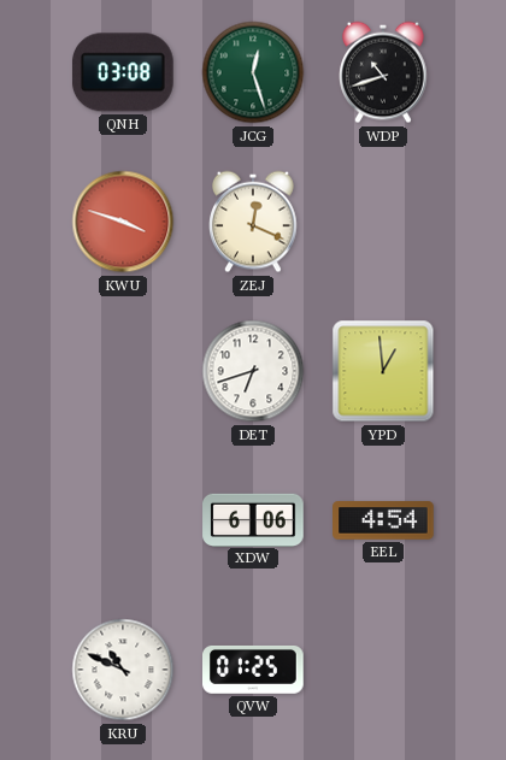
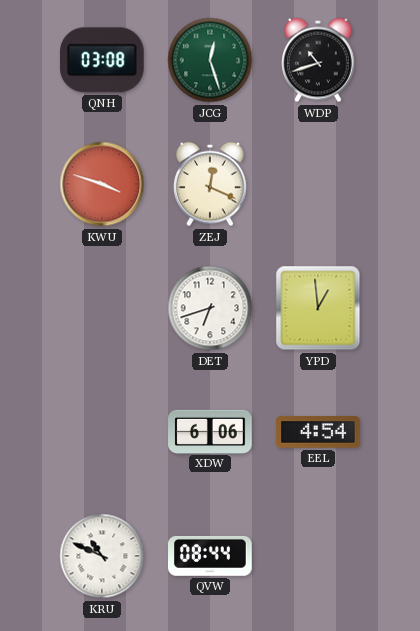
QVW: 01:25 -> 08:44 (211, 556)
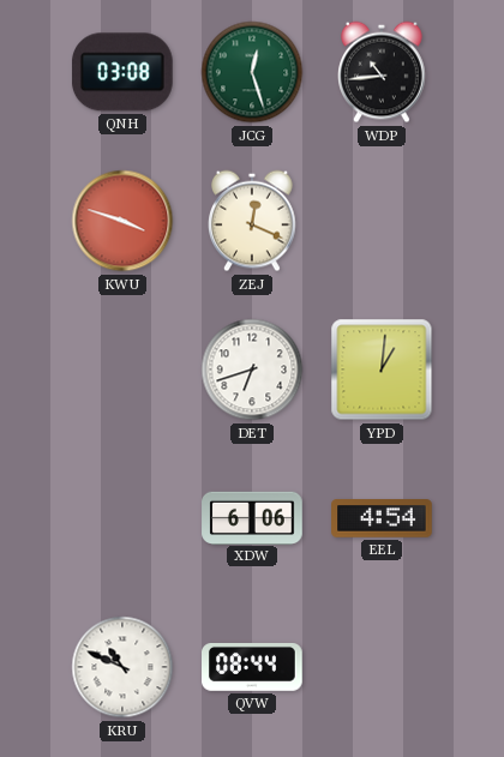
WDP: 10:42 -> 10:44 (383, 72)
YPD: 12:59 -> 1:01 (382, 370)
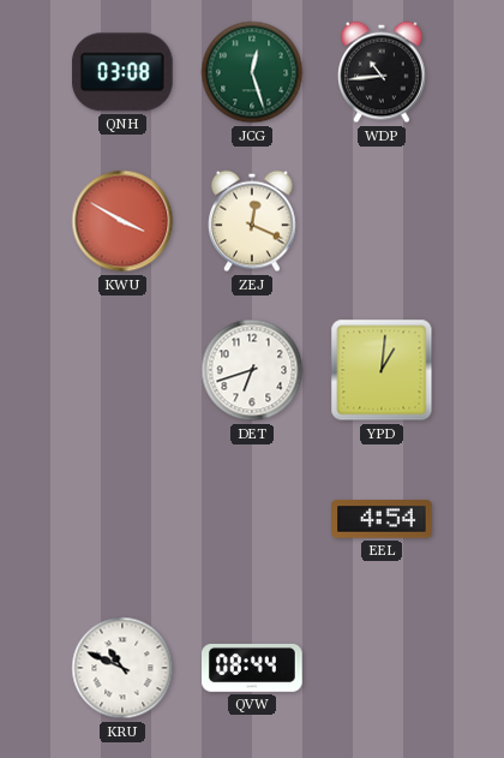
KWU: 3:48 -> 3:50 (122, 221)
XDW: 6:06 -> none (252, 517)
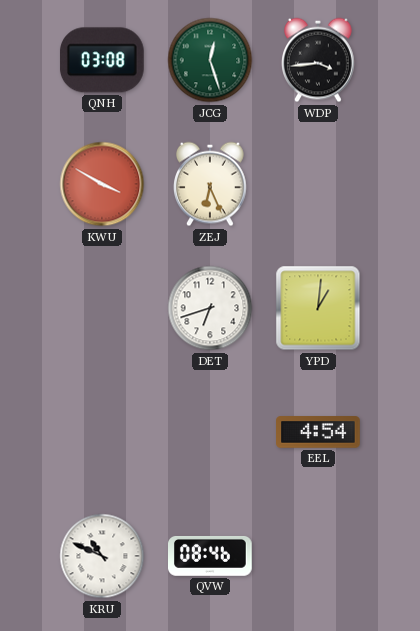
WDP: 10:44 -> 3:44 (319, 60)
ZEJ: 12:19 -> 6:26 (211, 184)
QVW: 08:44 -> 08:46 (211, 556)
